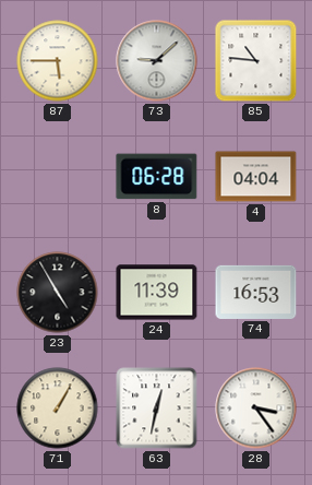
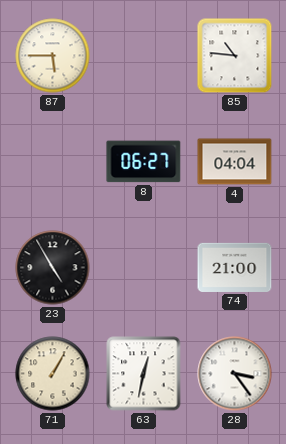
73: 9:08 -> none (157, 61)
8: 06:28 -> 06:27 (144, 162)
24: 11:39 -> none (157, 293)
74: 16:53 -> 21:00 (235, 267)
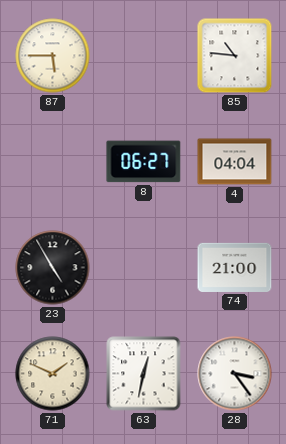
71: 1:05 -> 1:49 (53, 374)
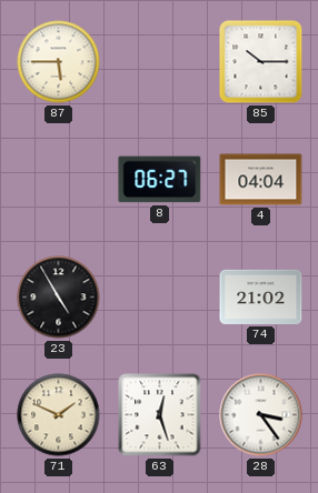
85: 10:46 -> 10:15 (261, 62)
74: 21:00 -> 21:02 (261, 296)
63: 12:32 -> 12:27 (160, 415)
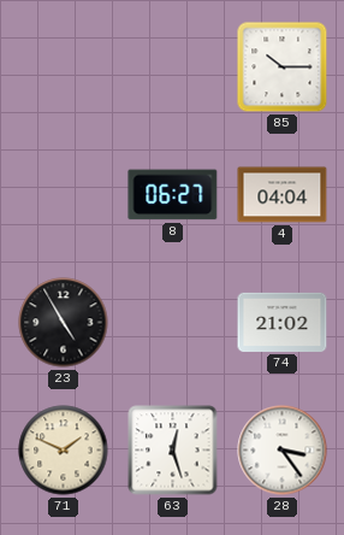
87: 5:45 -> none (59, 62)
